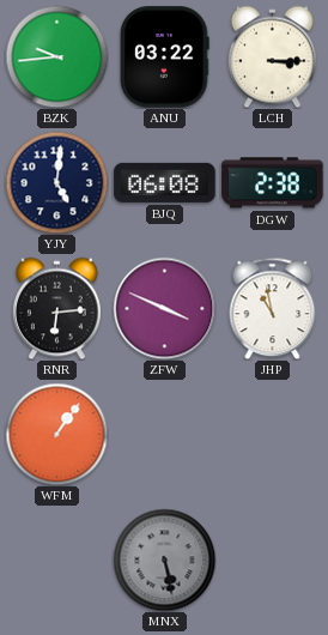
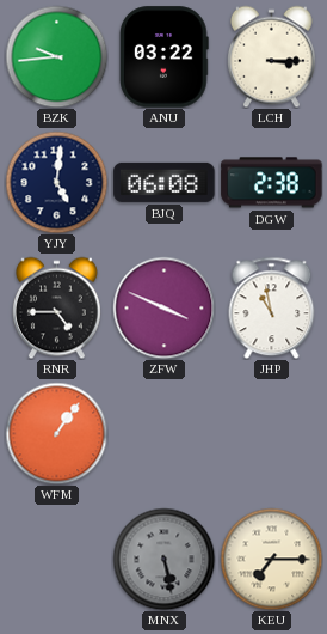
RNR: 6:14 -> 4:45 (56, 307)
KEU: none -> 7:15 (271, 559)
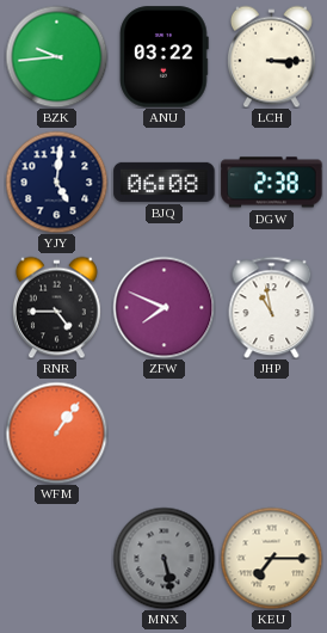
ZFW: 3:49 -> 7:49 (163, 307)
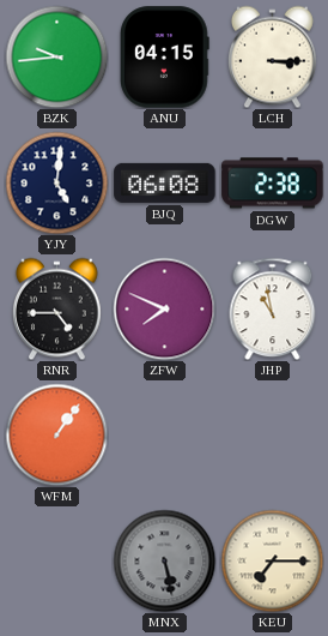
ANU: 03:22 -> 04:15 (165, 58)
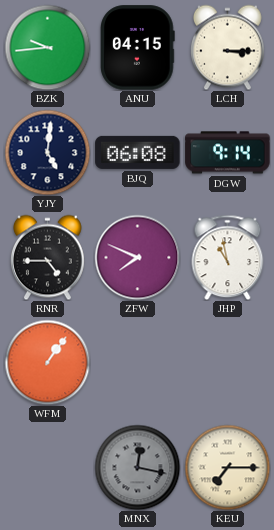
DGW: 2:38 -> 9:14 (228, 153)
MNX: 5:28 -> 12:17 (137, 467)
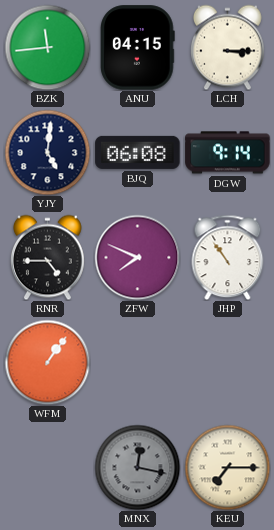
BZK: 9:44 -> 11:44 (47, 47)
JHP: 10:58 -> 10:54 (228, 257)
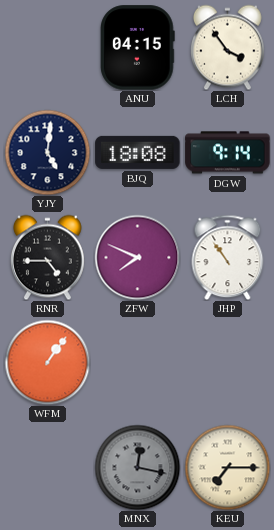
BZK: 11:44 -> none (47, 47)
LCH: 3:15 -> 3:54 (227, 47)
BJQ: 06:08 -> 18:08 (138, 152)
